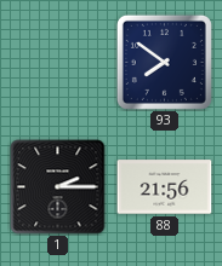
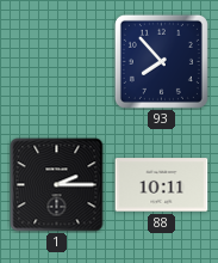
93: 7:51 -> 7:53 (161, 61)
88: 21:56 -> 10:11 (162, 185)
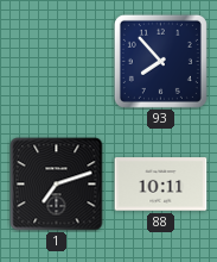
1: 2:15 -> 7:12 (57, 185)
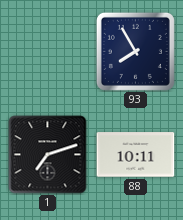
93: 7:53 -> 7:55 (135, 51)
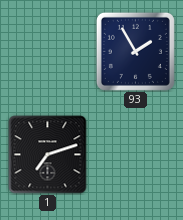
93: 7:55 -> 1:55 (135, 51)
88: 10:11 -> none (136, 155)
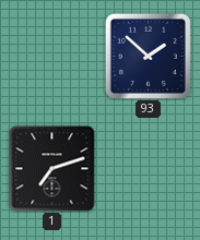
93: 1:55 -> 1:52 (148, 56)
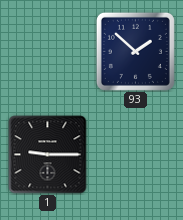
1: 7:12 -> 9:15 (48, 155)
